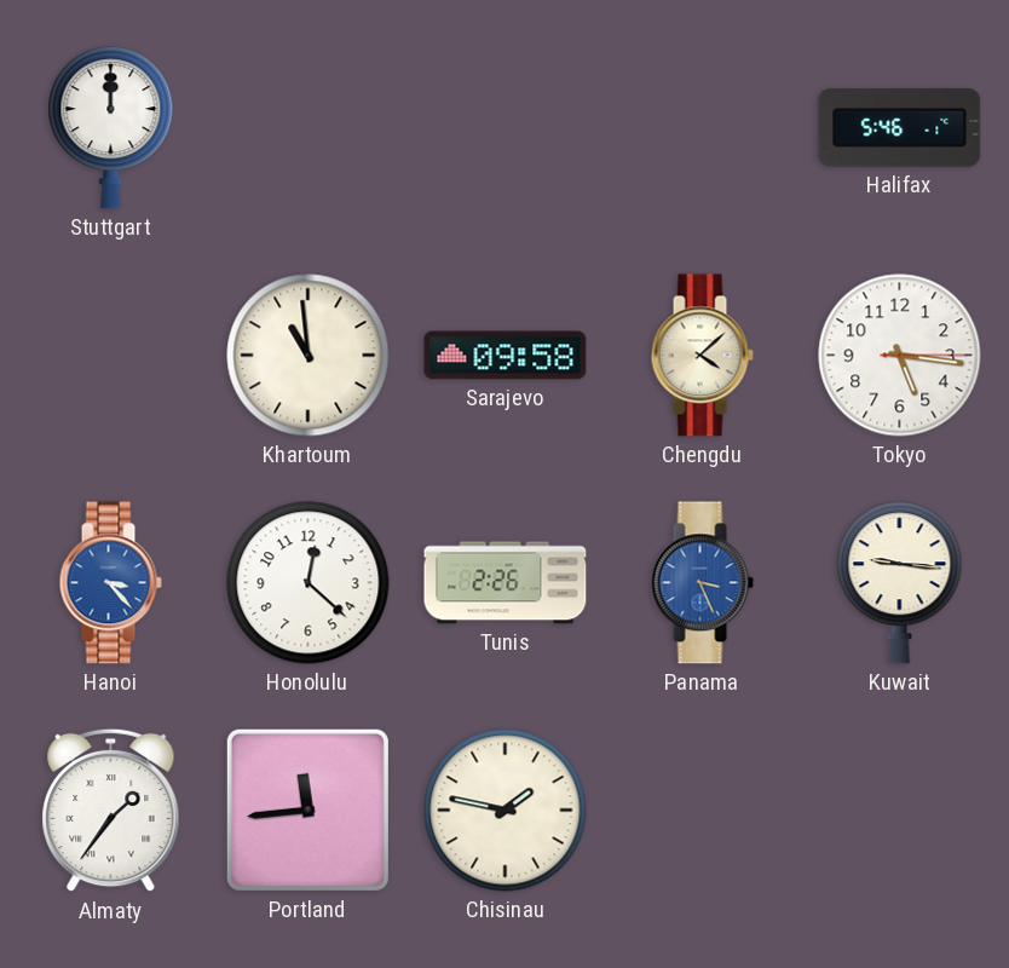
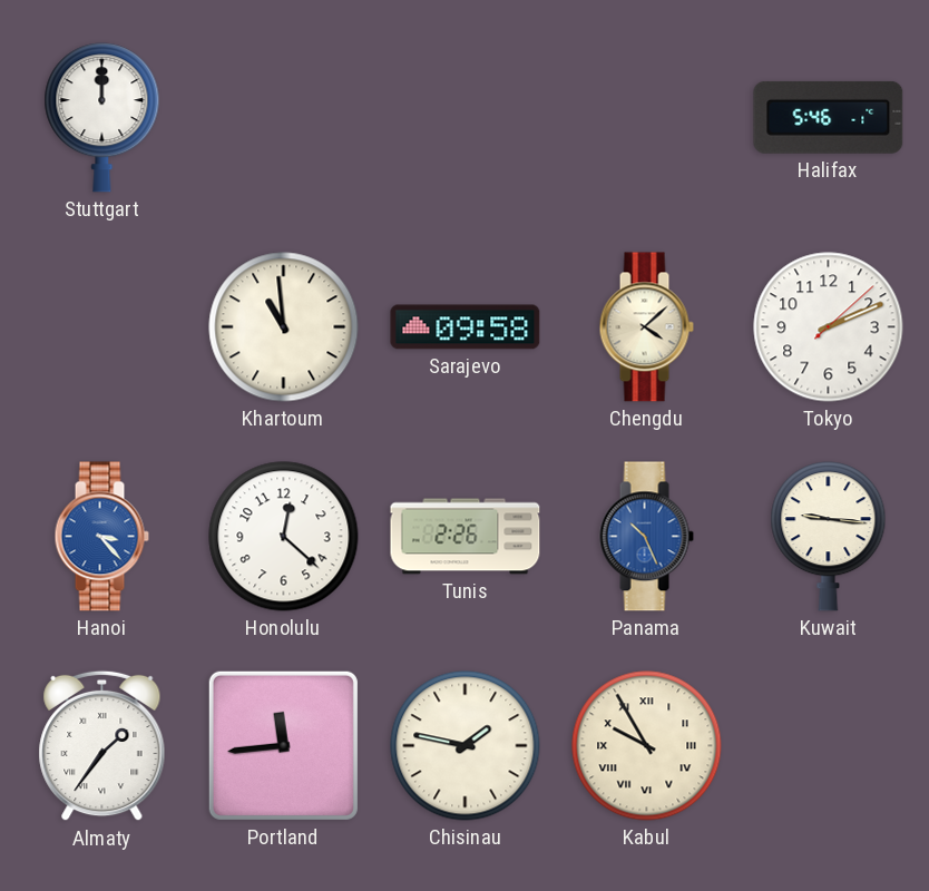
Tokyo: 5:16 -> 2:11 (829, 327)
Panama: 3:26 -> 10:26 (646, 537)
Kabul: none -> 9:55 (647, 746)
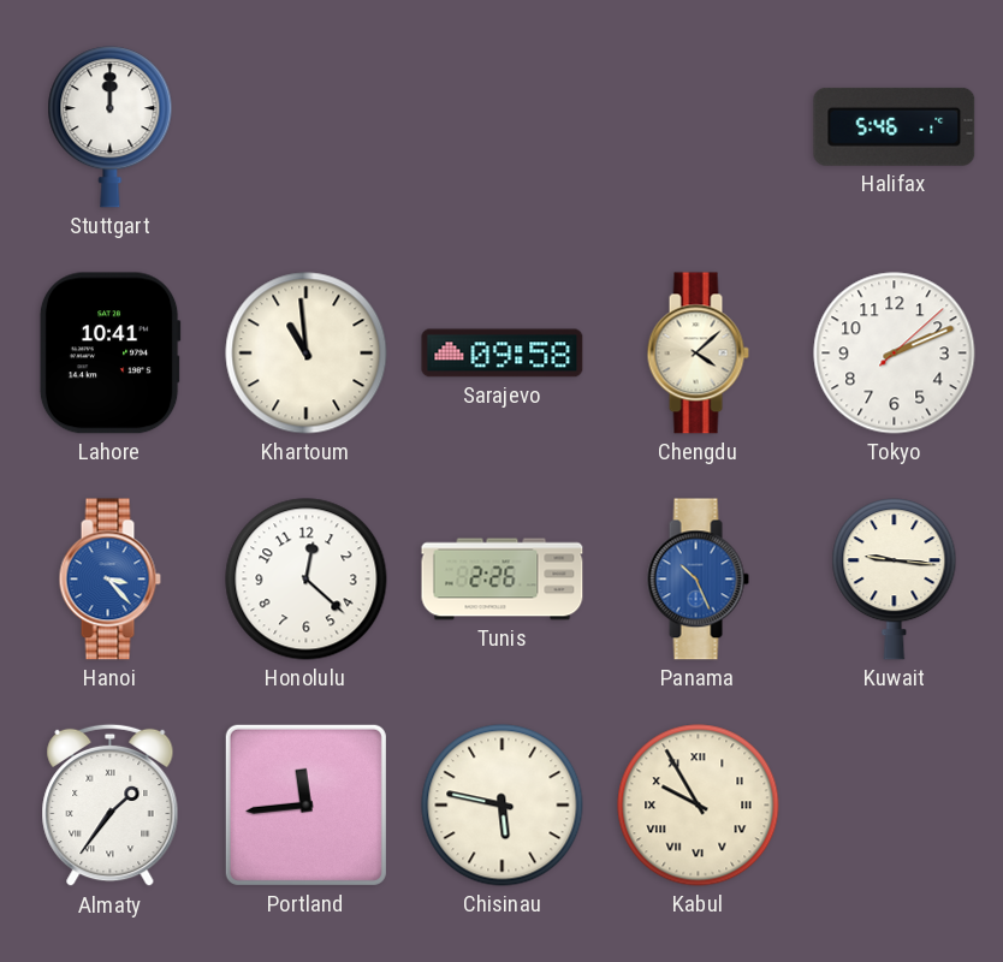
Lahore: none -> 10:41 (109, 354)
Chisinau: 1:47 -> 5:47 (503, 806)
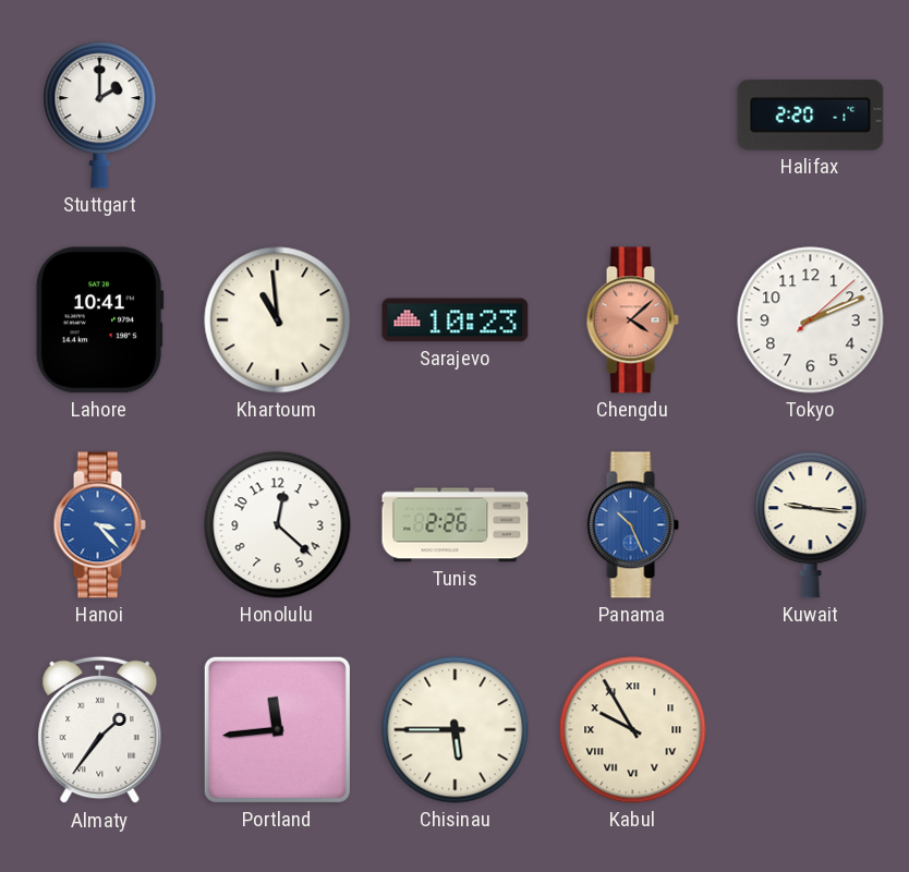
Stuttgart: 12:00 -> 2:00 (100, 116)
Halifax: 5:46 -> 2:20 (811, 114)
Sarajevo: 09:58 -> 10:23 (456, 320)
Chengdu dial: cream -> salmon (632, 320)
Chisinau: 5:47 -> 5:45 (456, 730)
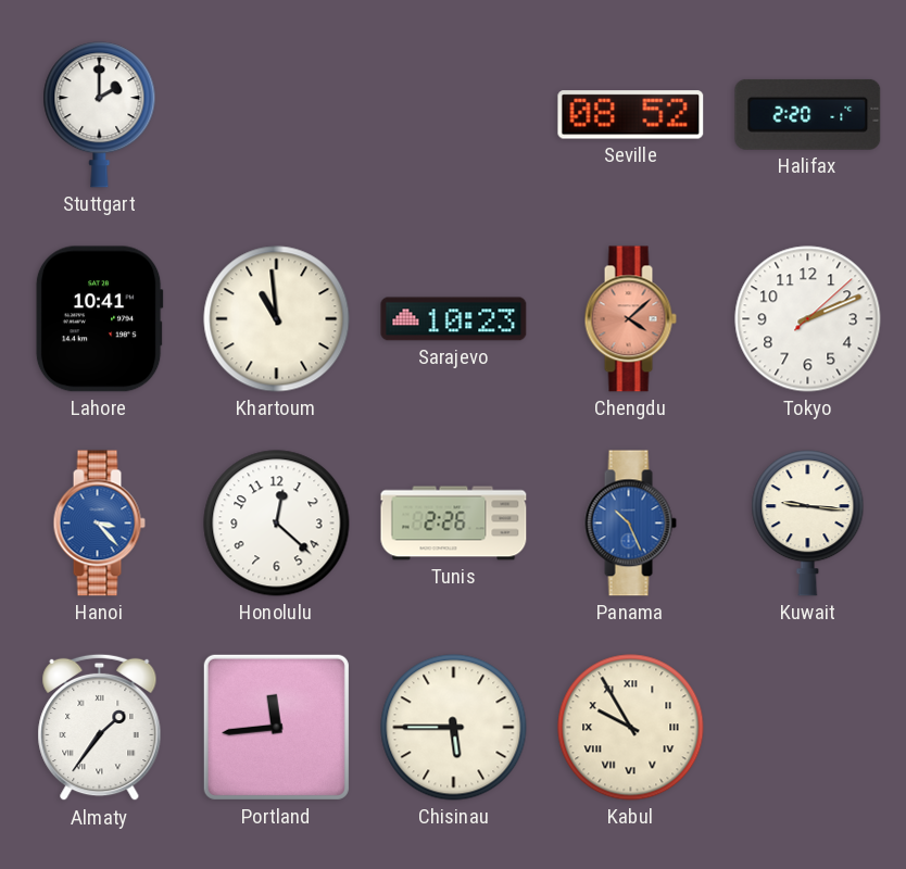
Seville: none -> 08:52 (631, 115)
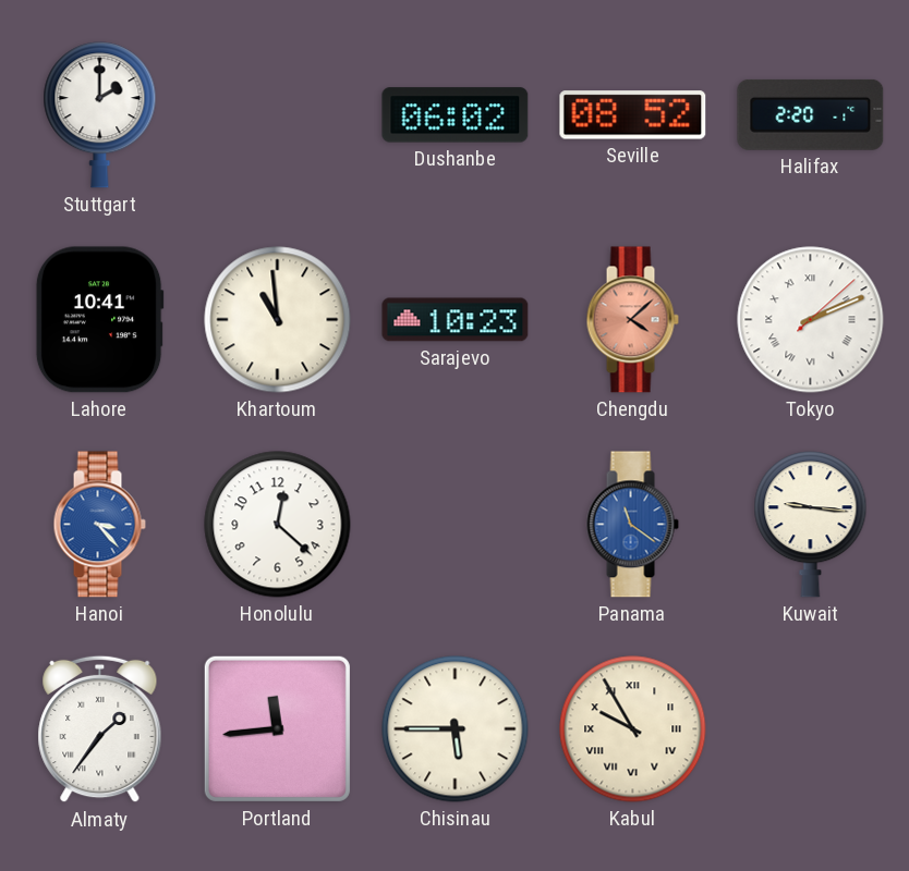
Dushanbe: none -> 06:02 (456, 115)
Tokyo numerals: Arabic -> Roman (811, 320)
Tunis: 2:26 -> none (454, 524)
Panama: 10:26 -> 11:21 (632, 525)
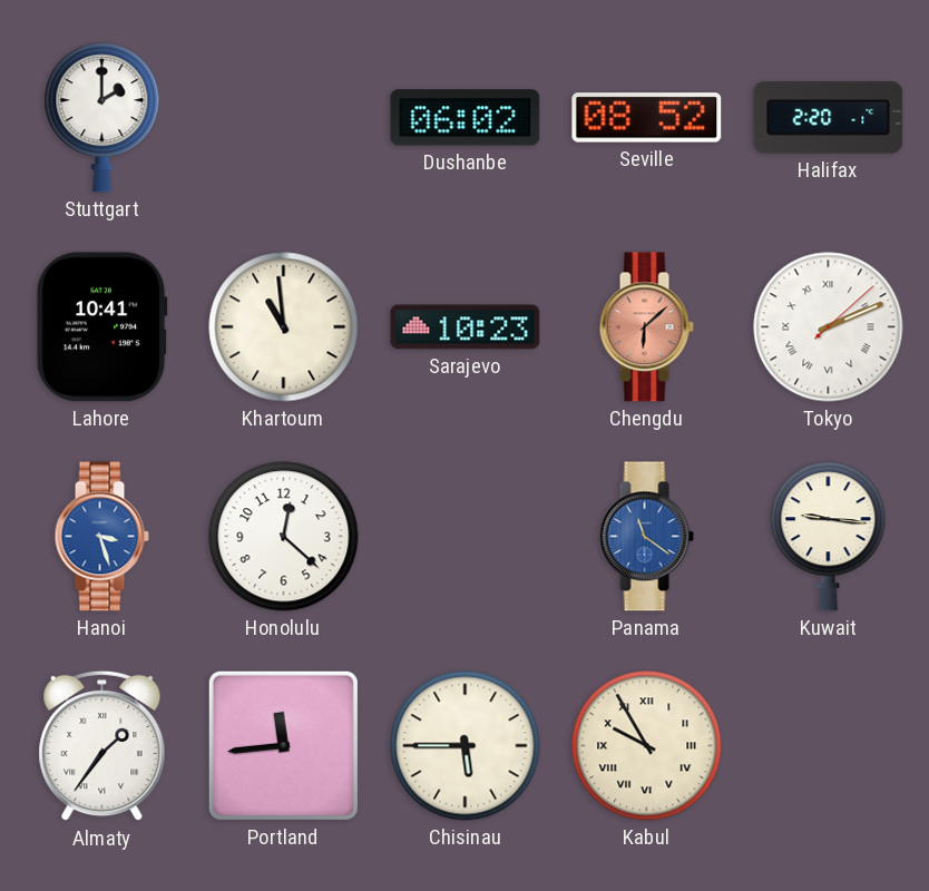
Chengdu: 4:08 -> 6:08 (646, 327)
Hanoi: 3:23 -> 3:27 (101, 537)
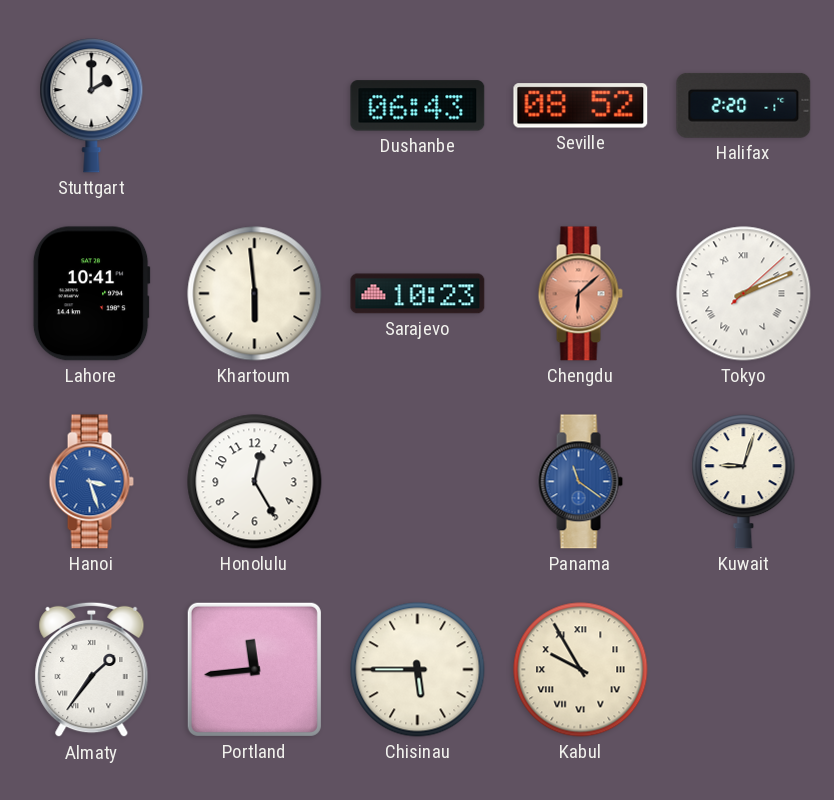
Dushanbe: 06:02 -> 06:43 (418, 106)
Khartoum: 10:59 -> 5:59 (255, 294)
Honolulu: 12:22 -> 12:25 (255, 482)
Kuwait: 9:16 -> 9:03 (744, 482)
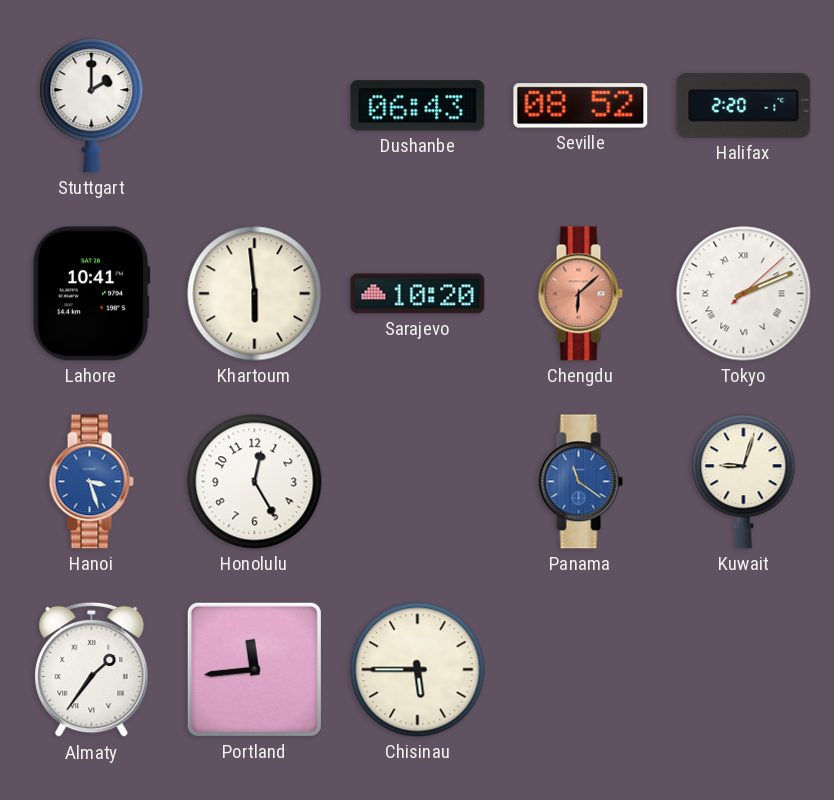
Sarajevo: 10:23 -> 10:20 (418, 294)
Kabul: 9:55 -> none (581, 670)
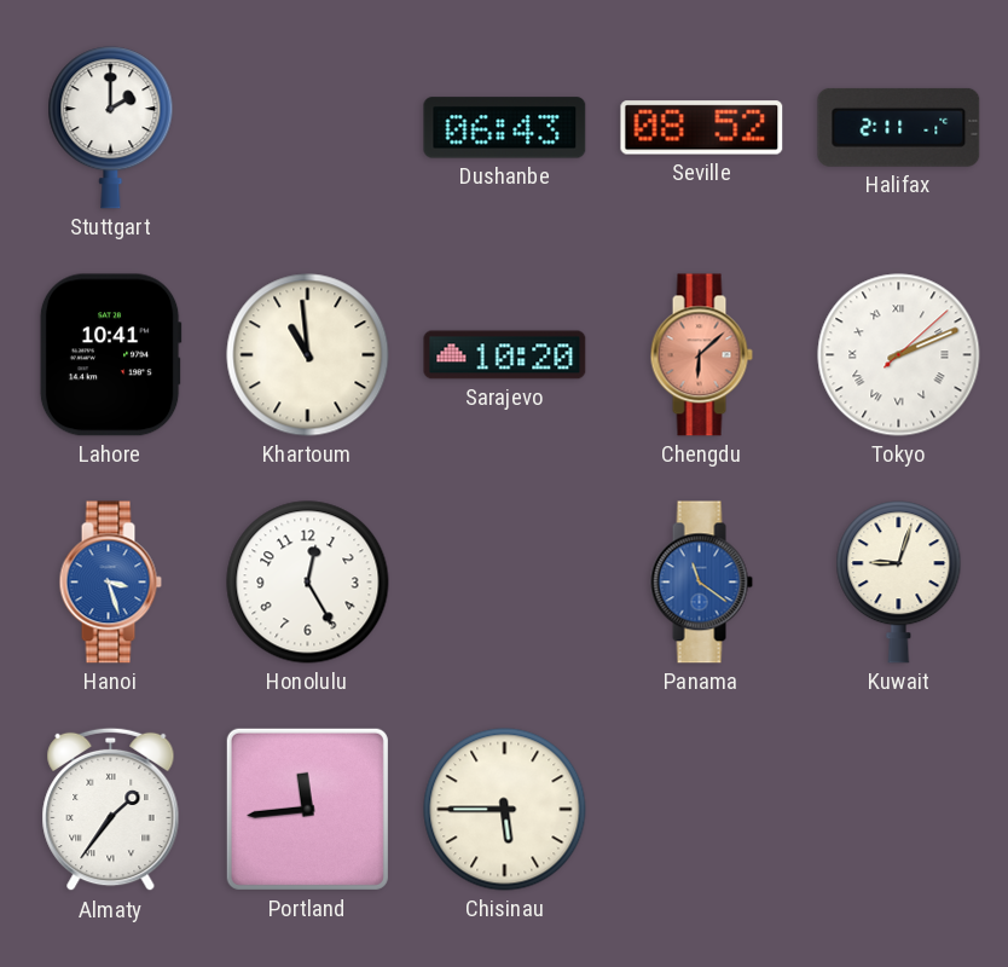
Halifax: 2:20 -> 2:11 (899, 127)
Khartoum: 5:59 -> 10:59 (308, 355)
